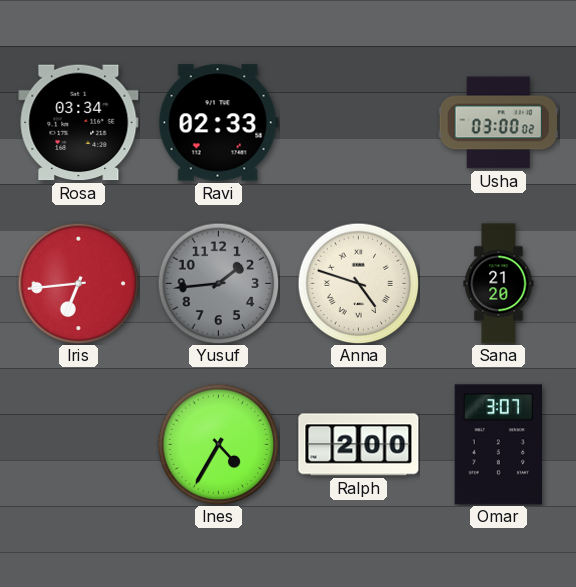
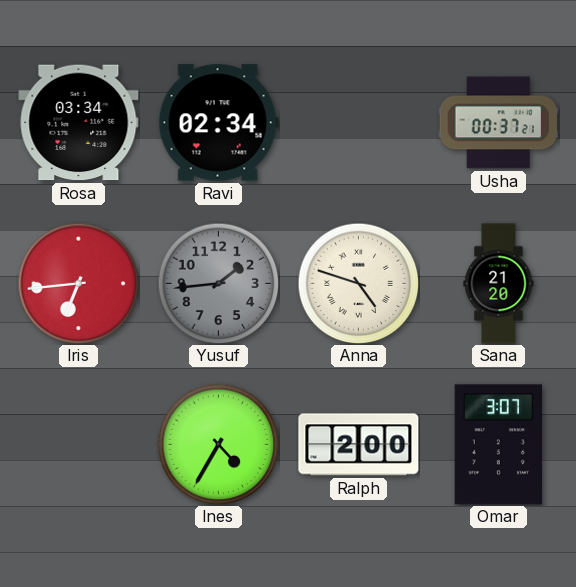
Ravi: 02:33 -> 02:34 (218, 123)
Usha: 03:00 -> 00:37 (498, 123)
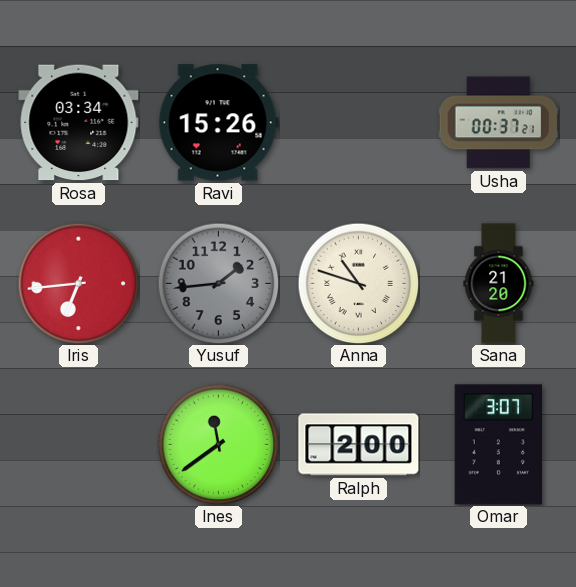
Ravi: 02:34 -> 15:26 (218, 123)
Anna: 4:48 -> 10:48 (358, 283)
Ines: 4:35 -> 11:39 (218, 444)
